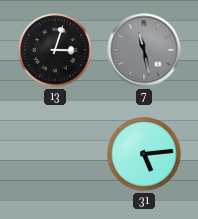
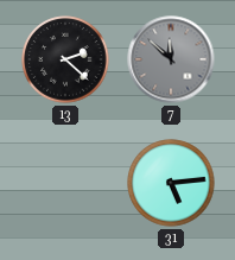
13: 3:03 -> 2:22 (65, 59)
7: 11:28 -> 11:52 (171, 59)
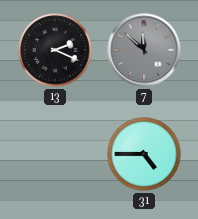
13: 2:22 -> 2:19 (55, 50)
31: 5:14 -> 4:45 (144, 154)
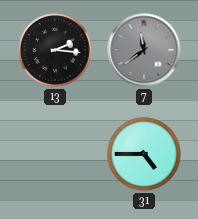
13: 2:19 -> 2:16 (55, 50)
7: 11:52 -> 11:39 (144, 50)
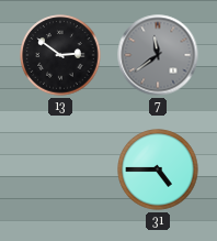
13: 2:16 -> 2:51 (60, 55)
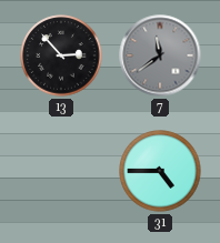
13: 2:51 -> 2:53 (61, 55)
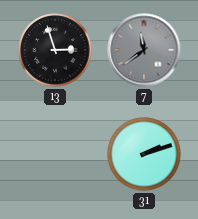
13: 2:53 -> 2:57 (55, 50)
31: 4:45 -> 2:12 (144, 154)
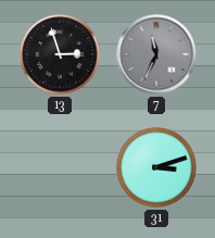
7: 11:39 -> 11:34 (156, 54)
31: 2:12 -> 3:12 (156, 167)
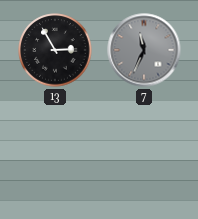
13: 2:57 -> 2:55 (55, 50)
31: 3:12 -> none (156, 167)
